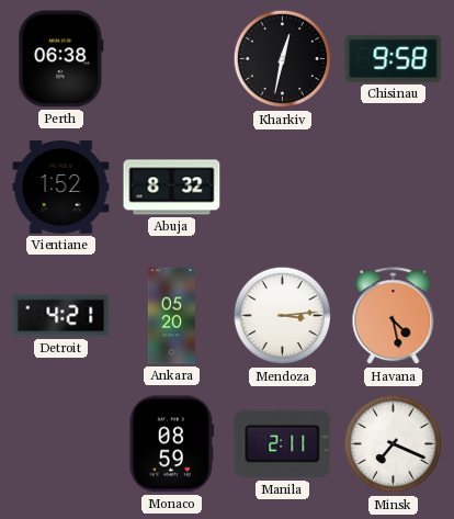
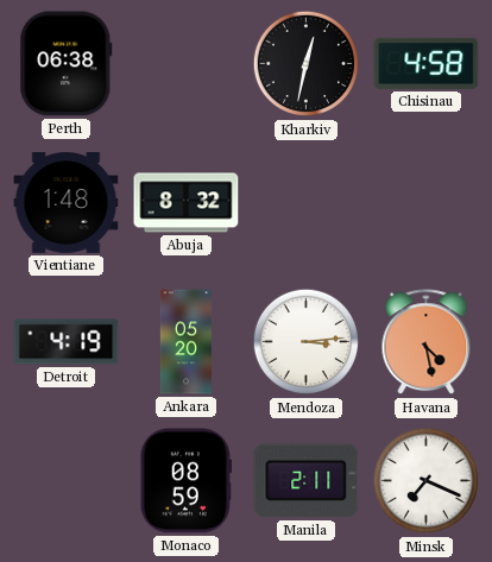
Chisinau: 9:58 -> 4:58 (427, 63)
Vientiane: 1:52 -> 1:48 (67, 203)
Detroit: 4:21 -> 4:19 (67, 342)
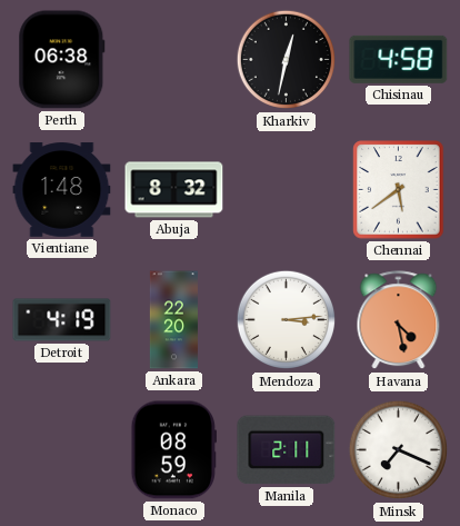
Chennai: none -> 5:39 (399, 190)
Ankara: 05:20 -> 22:20 (173, 320)
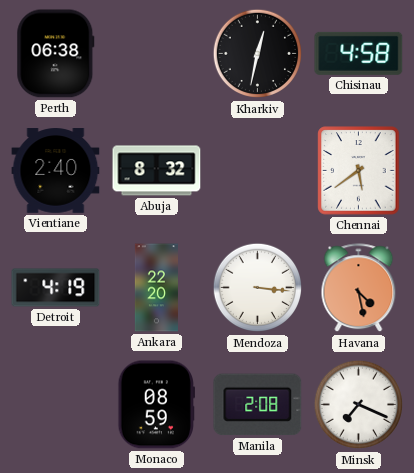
Vientiane: 1:48 -> 2:40 (56, 171)
Mendoza: 3:14 -> 3:16 (258, 288)
Manila: 2:11 -> 2:08 (258, 405)
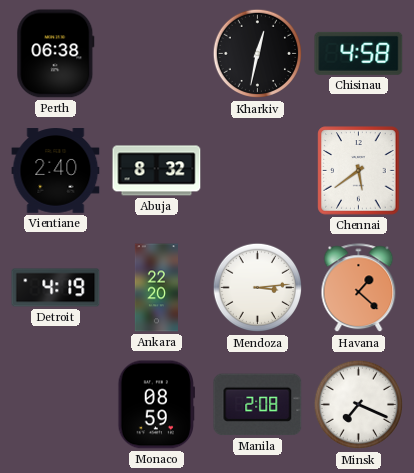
Mendoza: 3:16 -> 3:14 (258, 288)
Havana: 4:28 -> 1:22 (359, 288)
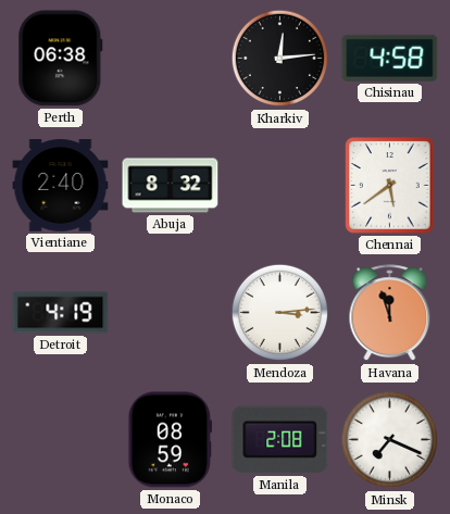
Kharkiv: 12:32 -> 12:14 (280, 59)
Ankara: 22:20 -> none (156, 288)
Havana: 1:22 -> 11:57 (390, 313)
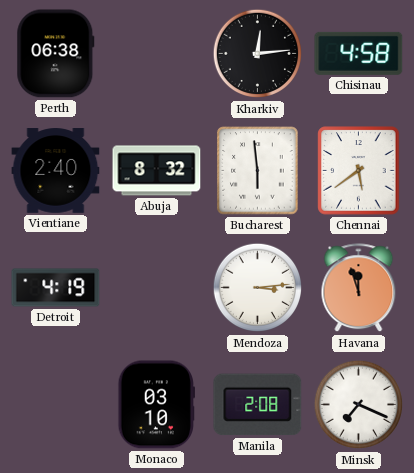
Bucharest: none -> 5:59 (258, 171)
Monaco: 08:59 -> 03:10 (156, 405)
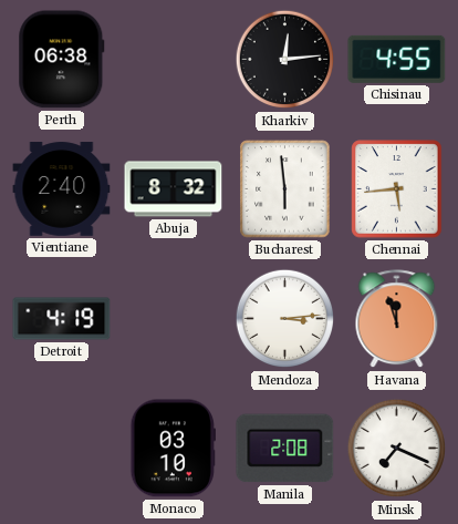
Chisinau: 4:58 -> 4:55 (397, 59)
Chennai: 5:39 -> 5:44 (397, 189)
